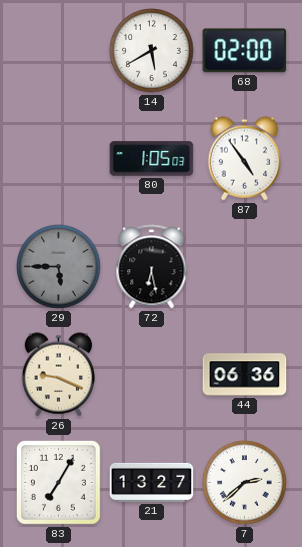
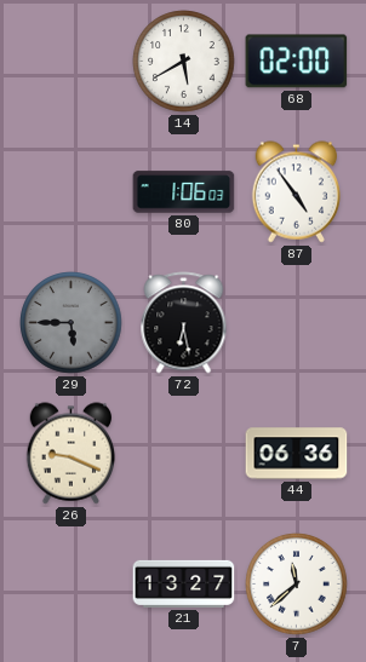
80: 1:05 -> 1:06 (184, 192)
83: 7:05 -> none (58, 482)
7: 2:38 -> 11:38 (297, 585)
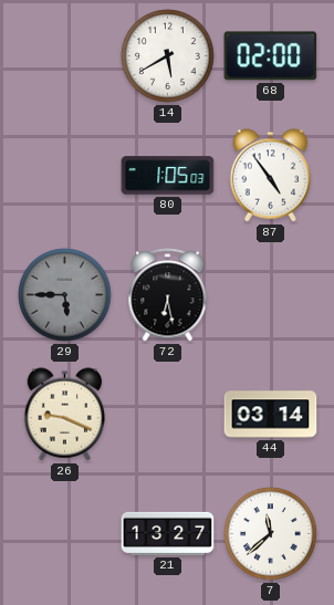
80: 1:06 -> 1:05 (168, 176)
44: 06:36 -> 03:14 (271, 415)
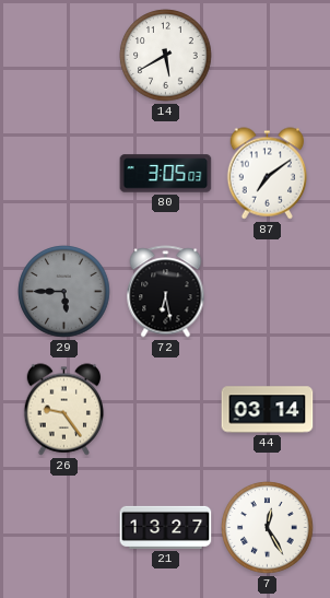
68: 02:00 -> none (271, 56)
80: 1:05 -> 3:05 (166, 174)
87: 4:54 -> 7:09 (268, 174)
26: 9:19 -> 9:24 (64, 410)
7: 11:38 -> 12:25 (268, 528)
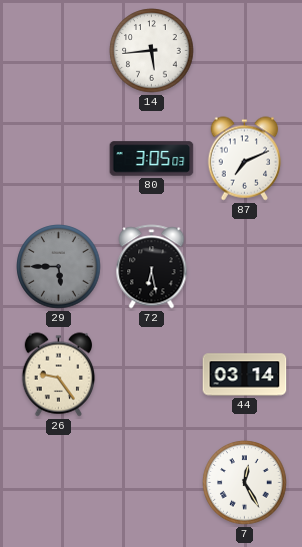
14: 5:40 -> 5:44 (152, 51)
87: 7:09 -> 7:11 (245, 159)
21: 13:27 -> none (166, 527)
